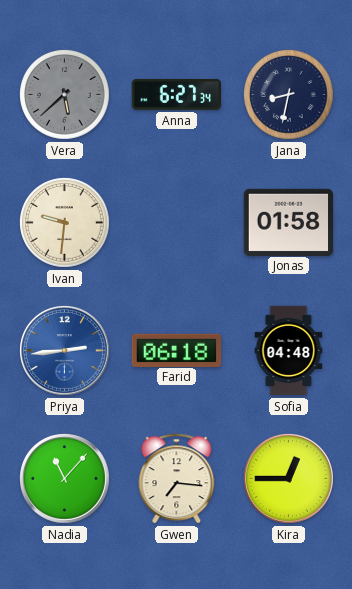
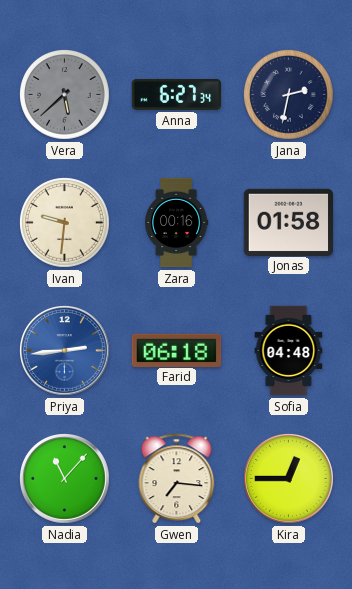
Jana: 8:32 -> 2:32 (289, 95)
Zara: none -> 00:16 (177, 223)
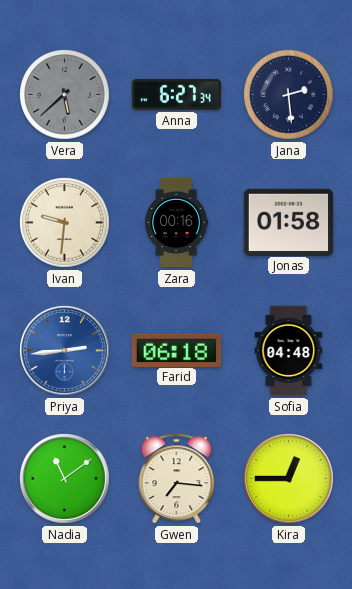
Jana: 2:32 -> 2:29 (289, 95)
Nadia: 11:07 -> 11:09 (65, 479)
